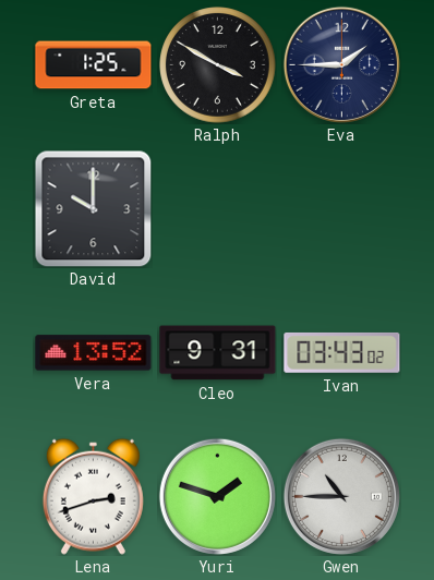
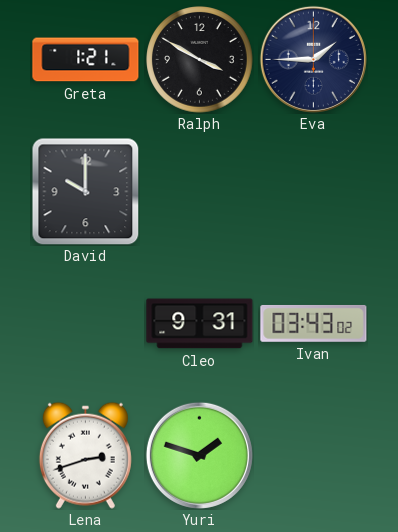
Greta: 1:25 -> 1:21 (86, 60)
Vera: 13:52 -> none (94, 353)
Gwen: 10:45 -> none (341, 496)
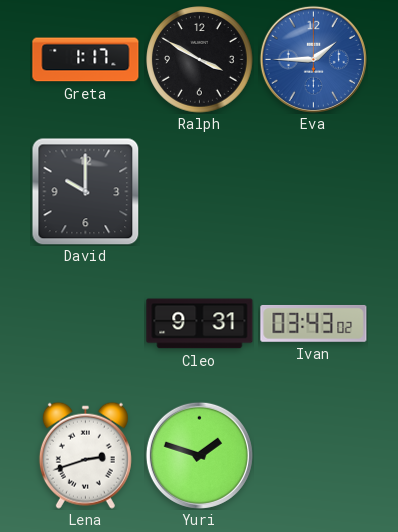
Greta: 1:21 -> 1:17 (86, 60)
Eva dial: navy -> blue (313, 59)
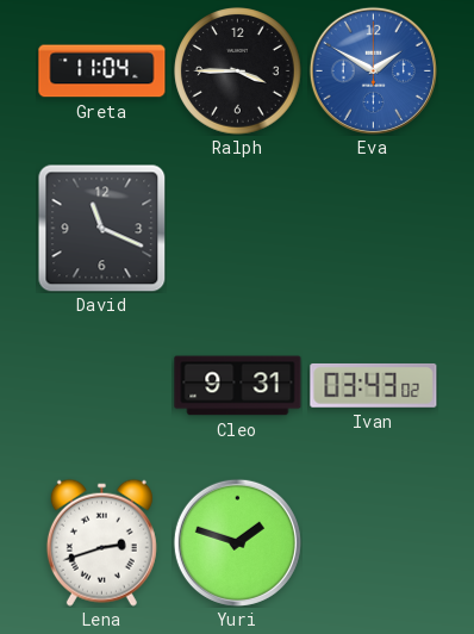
Greta: 1:17 -> 11:04 (102, 72)
Ralph: 3:50 -> 3:45 (238, 72)
Eva: 1:45 -> 1:50 (373, 70)
David: 10:00 -> 11:19 (101, 228)
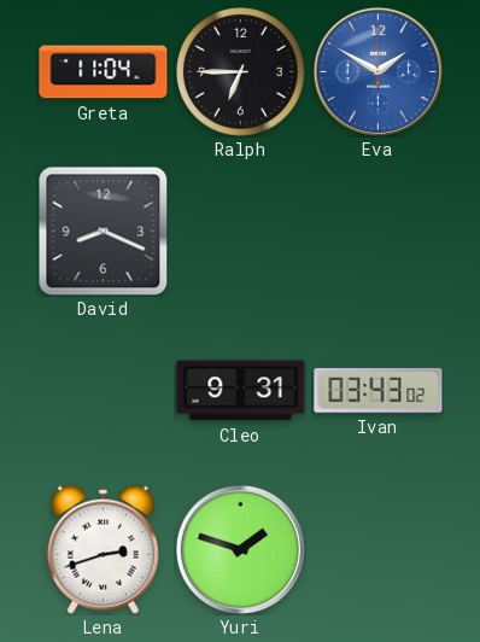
Ralph: 3:45 -> 6:45 (241, 72)
David: 11:19 -> 8:19 (103, 230)
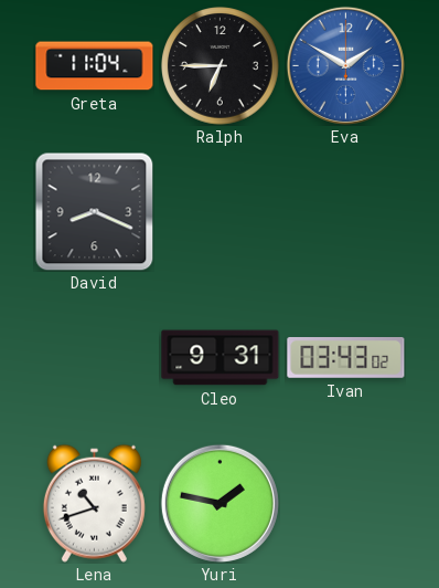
Lena: 2:42 -> 10:42 (94, 503)
Yuri: 1:48 -> 1:47 (219, 503)
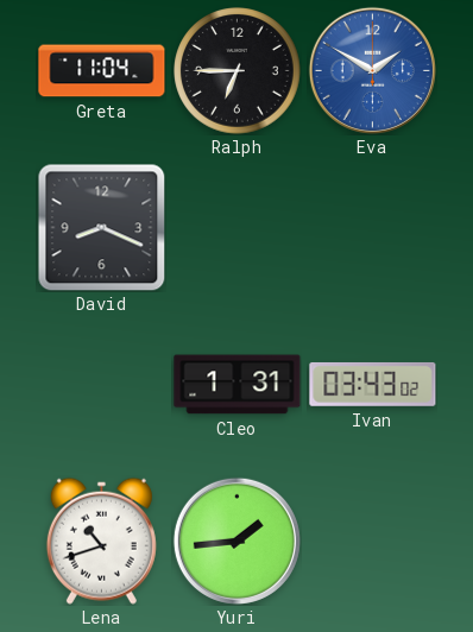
Cleo: 9:31 -> 1:31 (238, 385)
Yuri: 1:47 -> 1:44 (236, 541)
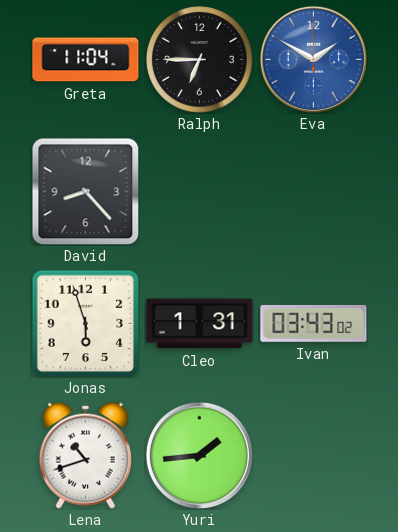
David: 8:19 -> 8:23 (85, 191)
Jonas: none -> 5:57 (85, 323)
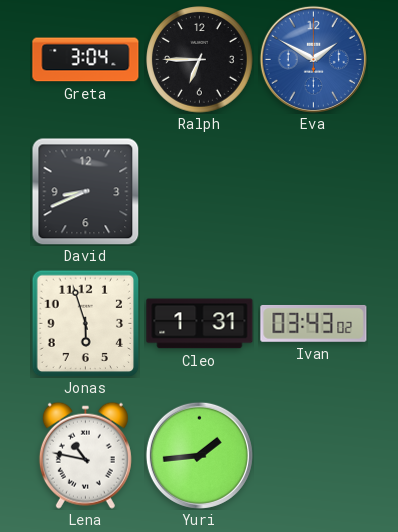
Greta: 11:04 -> 3:04 (86, 60)
David: 8:23 -> 8:41 (85, 191)
Lena: 10:42 -> 10:47 (85, 455)
